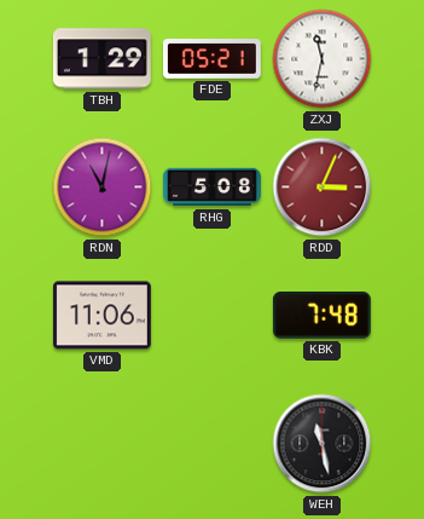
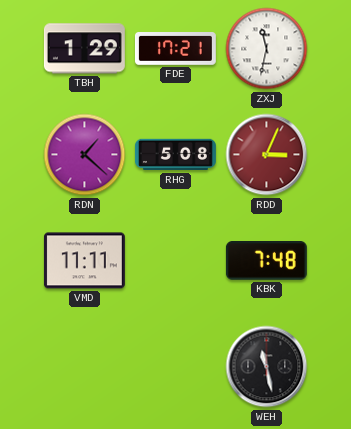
FDE: 05:21 -> 17:21 (175, 49)
RDN: 11:02 -> 1:22 (85, 155)
VMD: 11:06 -> 11:11 (84, 261)
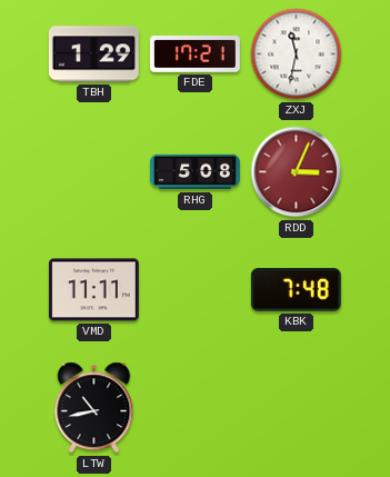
RDN: 1:22 -> none (85, 155)
LTW: none -> 10:43 (94, 408)
WEH: 11:28 -> none (267, 367)
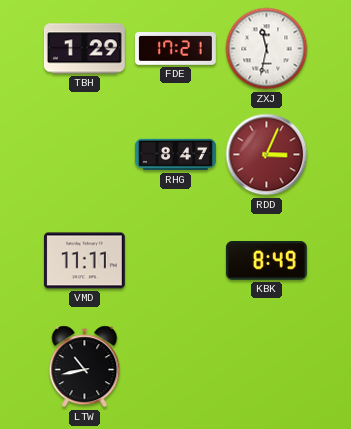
RHG: 5:08 -> 8:47 (175, 155)
KBK: 7:48 -> 8:49 (266, 261)
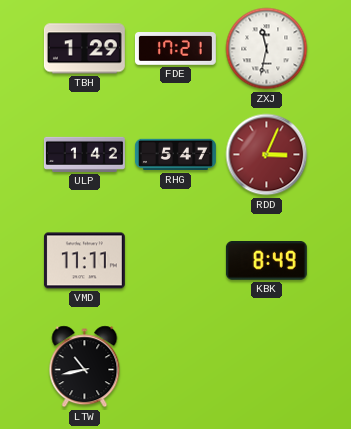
ULP: none -> 1:42 (84, 154)
RHG: 8:47 -> 5:47 (175, 155)
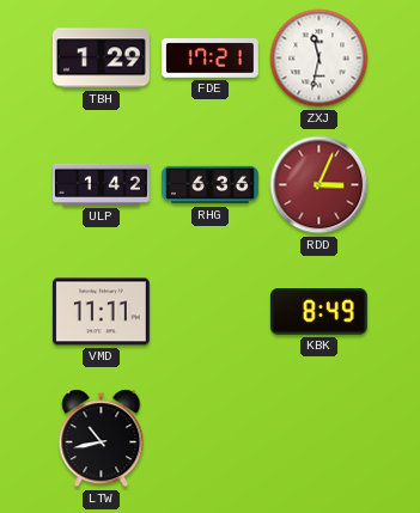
RHG: 5:47 -> 6:36 (209, 185)
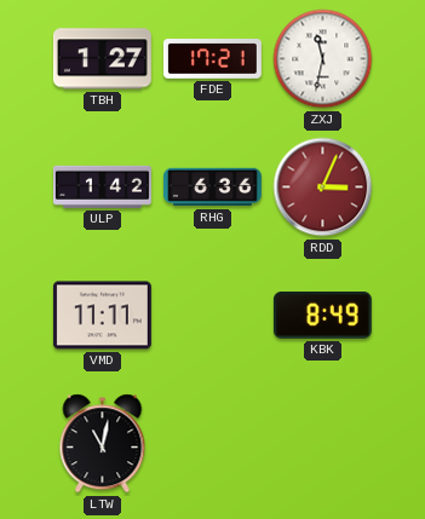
TBH: 1:29 -> 1:27 (102, 59)
LTW: 10:43 -> 11:02 (103, 444)
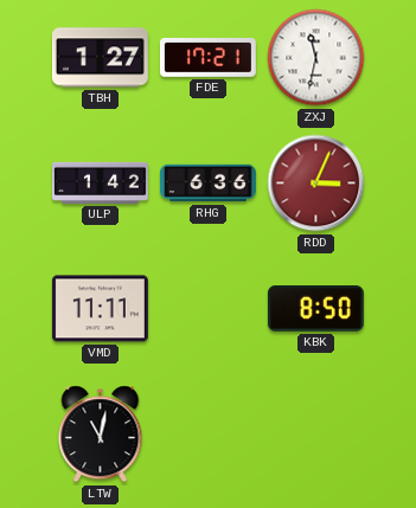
KBK: 8:49 -> 8:50 (315, 309)
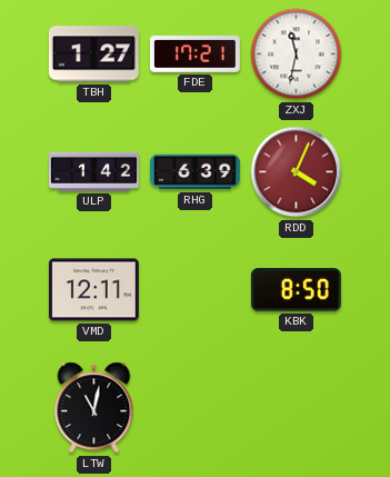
RHG: 6:36 -> 6:39 (194, 172)
RDD: 3:04 -> 4:04 (297, 172)
VMD: 11:11 -> 12:11 (93, 290)
